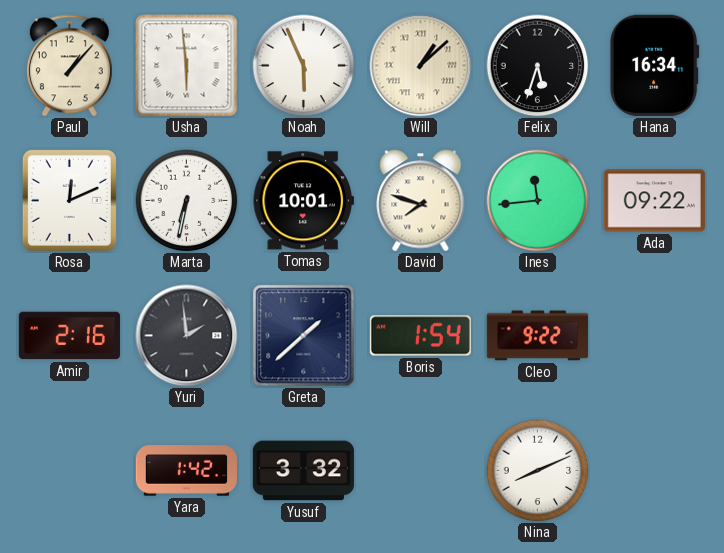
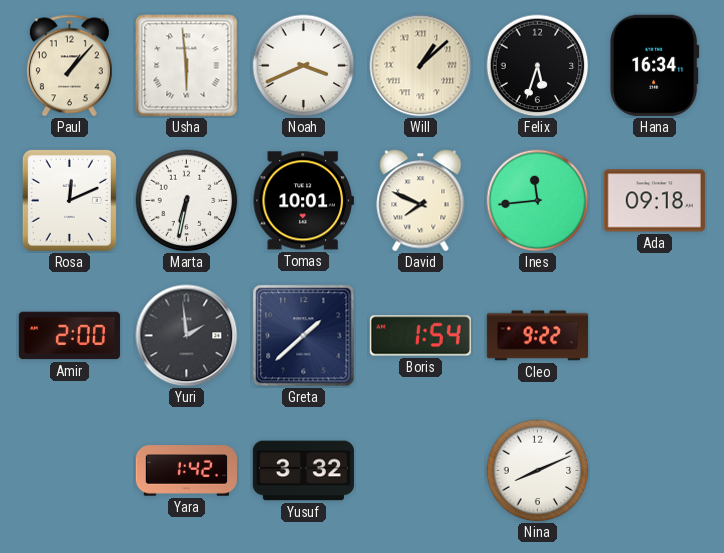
Noah: 5:56 -> 3:41 (304, 66)
David: 7:48 -> 7:49 (421, 201)
Ada: 09:22 -> 09:18 (654, 201)
Amir: 2:16 -> 2:00 (69, 336)
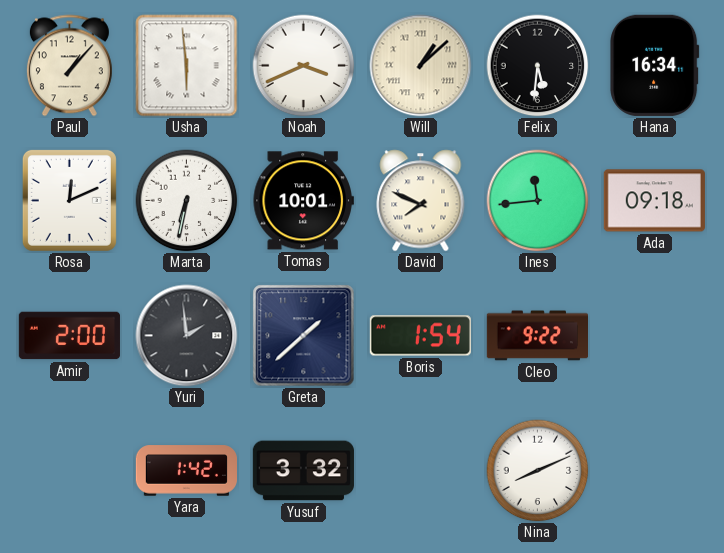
Felix: 5:33 -> 5:31 (538, 66)
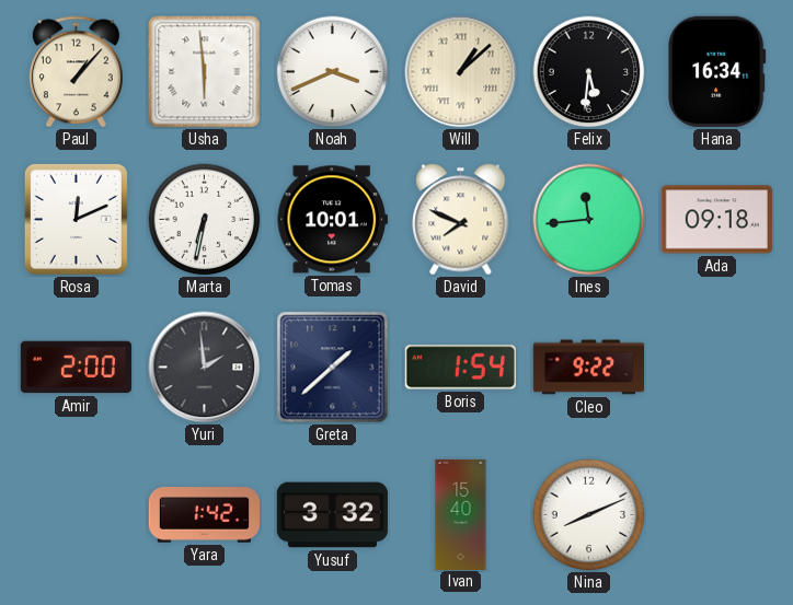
Ivan: none -> 15:40 (461, 514)
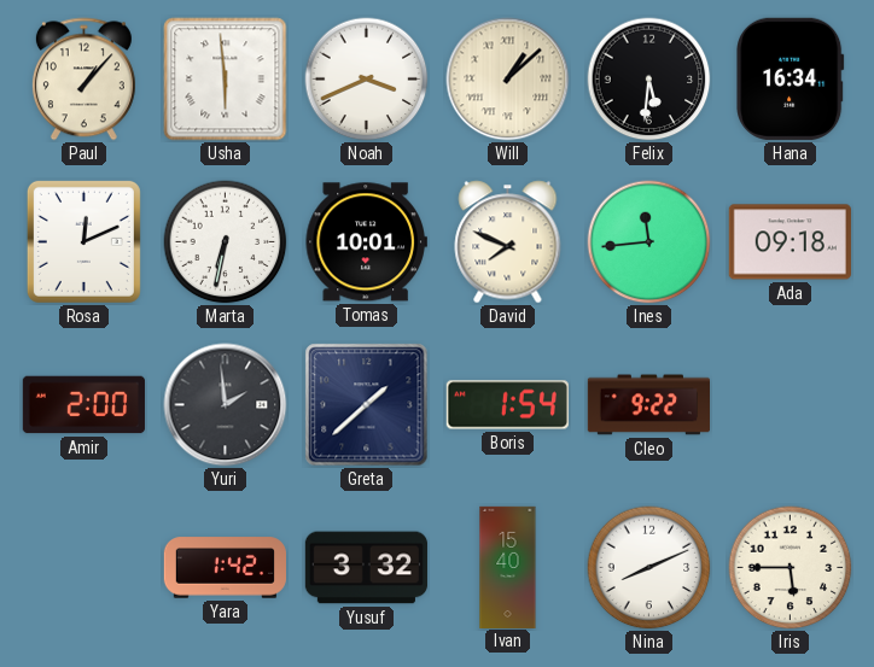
Iris: none -> 5:45 (791, 568)
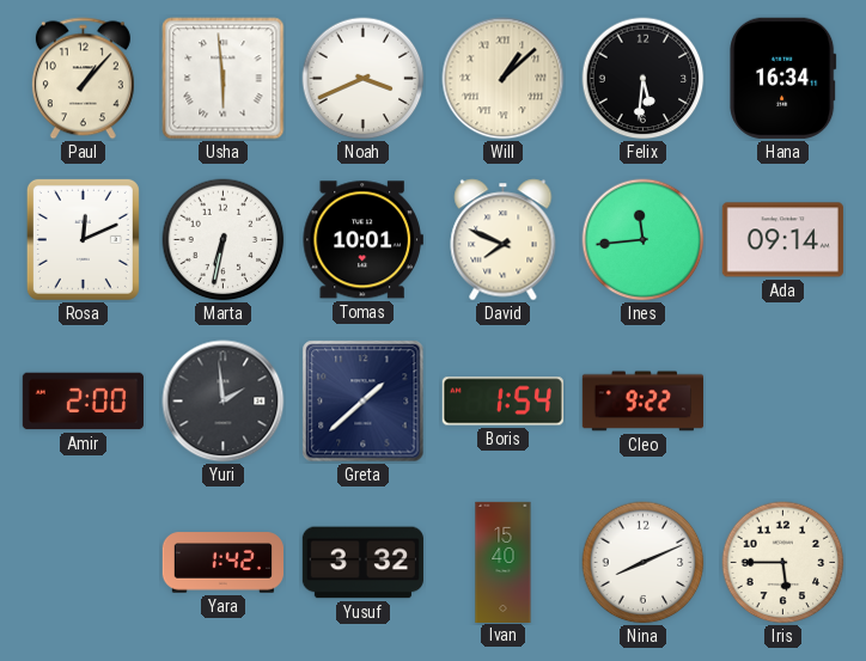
Ada: 09:18 -> 09:14 (782, 240)
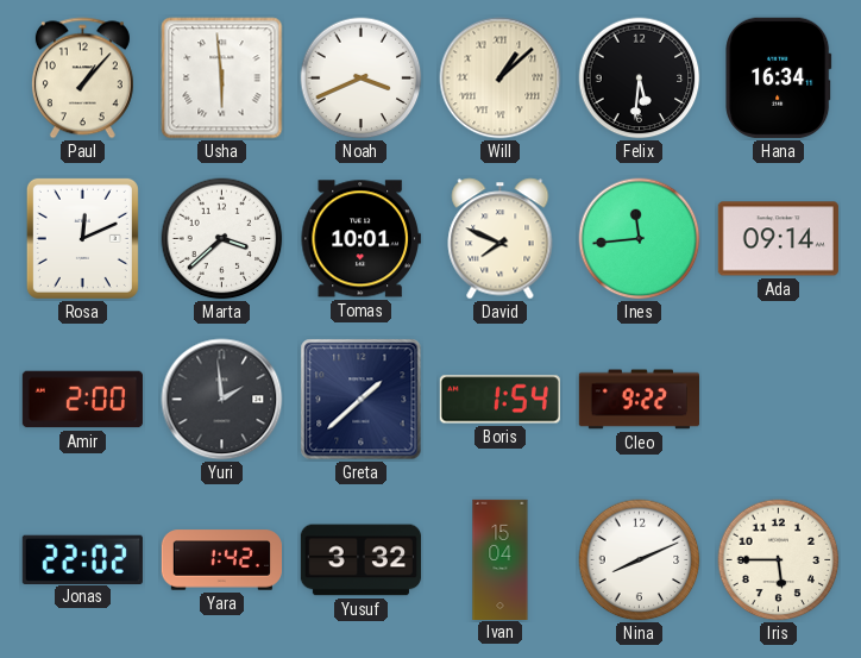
Marta: 6:32 -> 3:38 (222, 239)
Jonas: none -> 22:02 (82, 559)
Ivan: 15:40 -> 15:04 (501, 559)
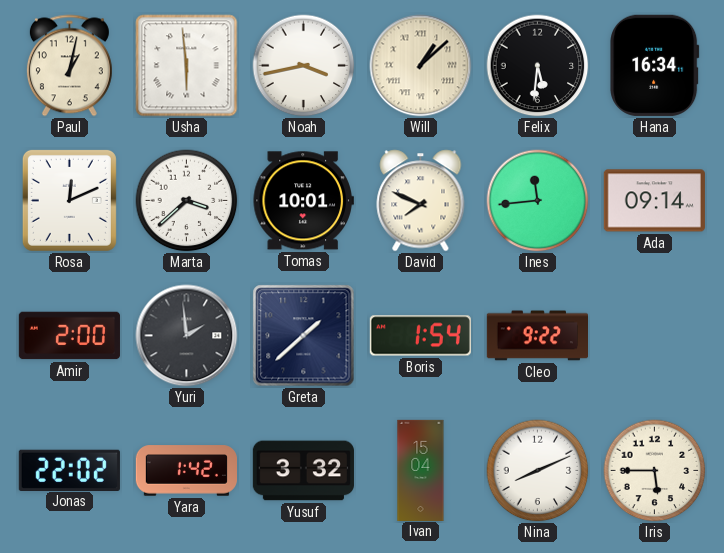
Paul: 1:07 -> 1:02 (69, 66)
Noah: 3:41 -> 3:43 (304, 66)
